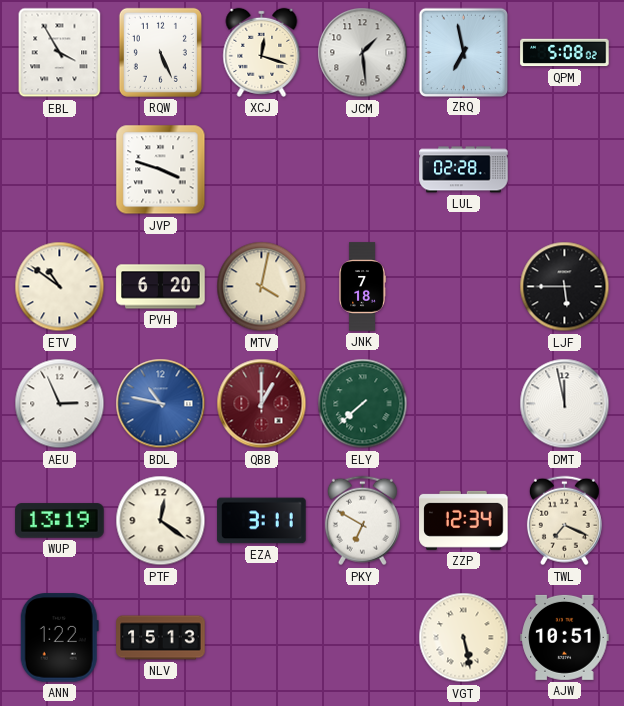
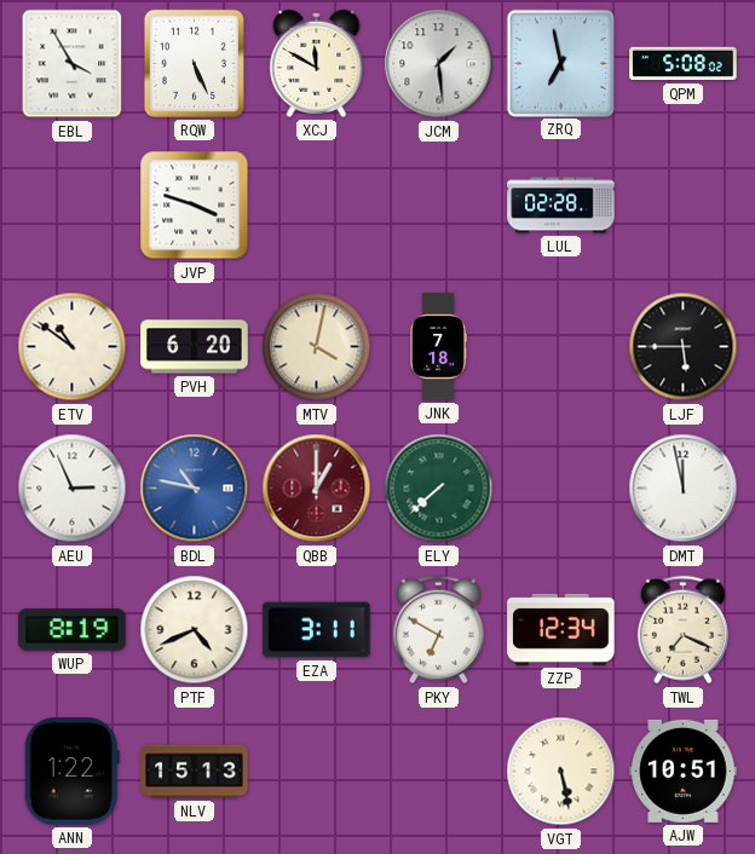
XCJ: 12:18 -> 11:50 (317, 63)
WUP: 13:19 -> 8:19 (73, 630)
PTF: 12:21 -> 4:41 (195, 630)
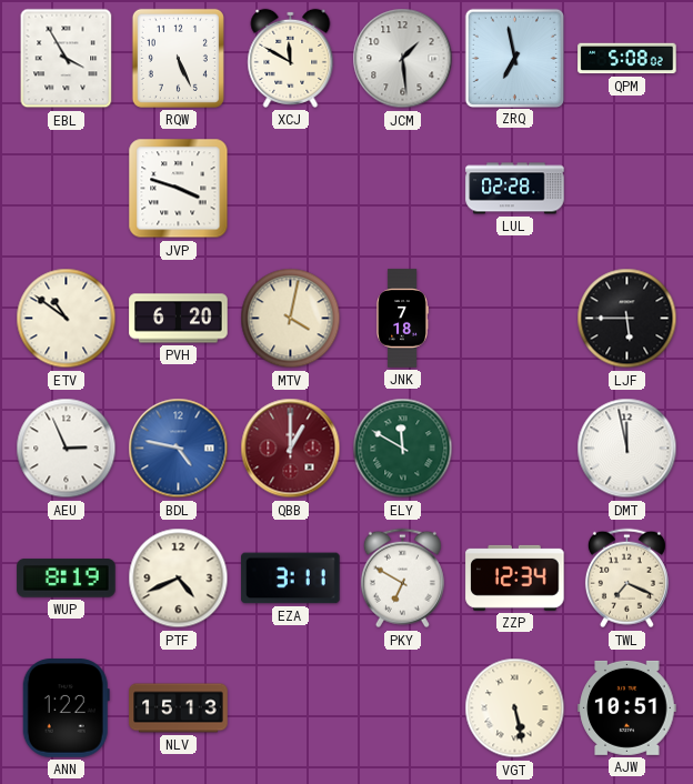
BDL: 10:47 -> 4:47 (179, 449)
ELY: 7:38 -> 11:50 (403, 449)
